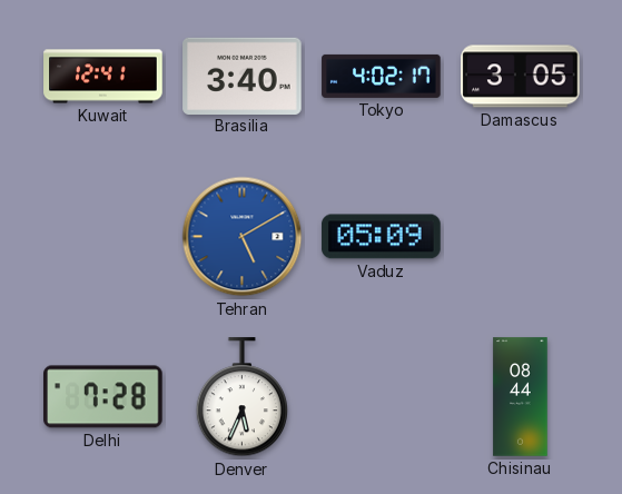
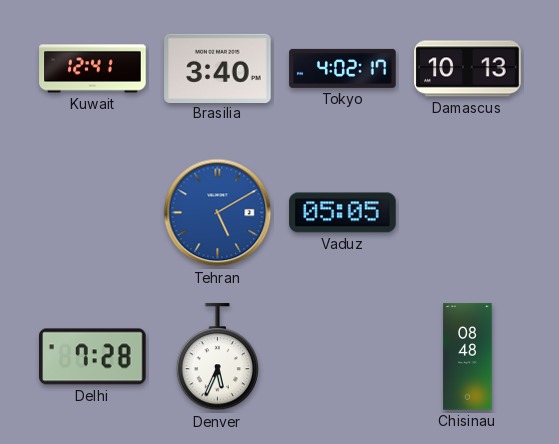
Damascus: 3:05 -> 10:13 (468, 69)
Vaduz: 05:09 -> 05:05 (343, 213)
Chisinau: 08:44 -> 08:48 (468, 357)
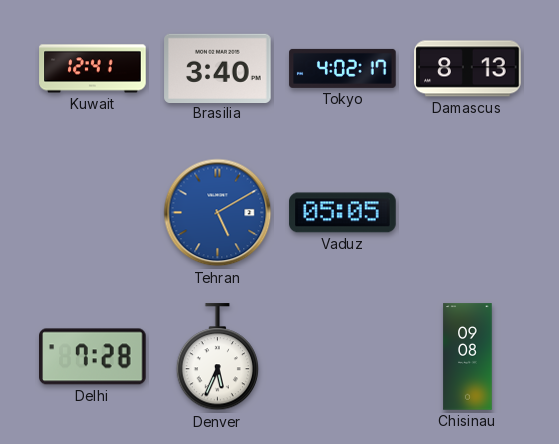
Damascus: 10:13 -> 8:13 (468, 69)
Chisinau: 08:48 -> 09:08 (468, 357)
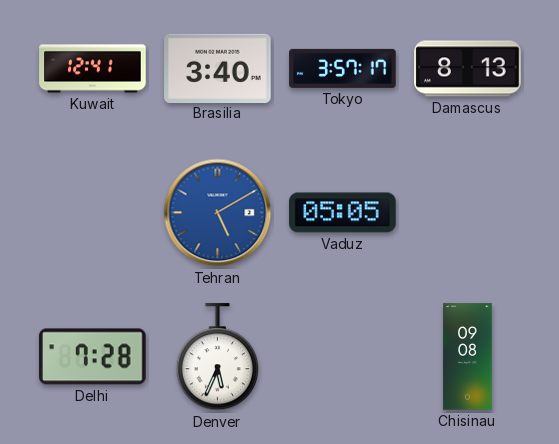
Tokyo: 4:02 -> 3:57 (343, 68)
